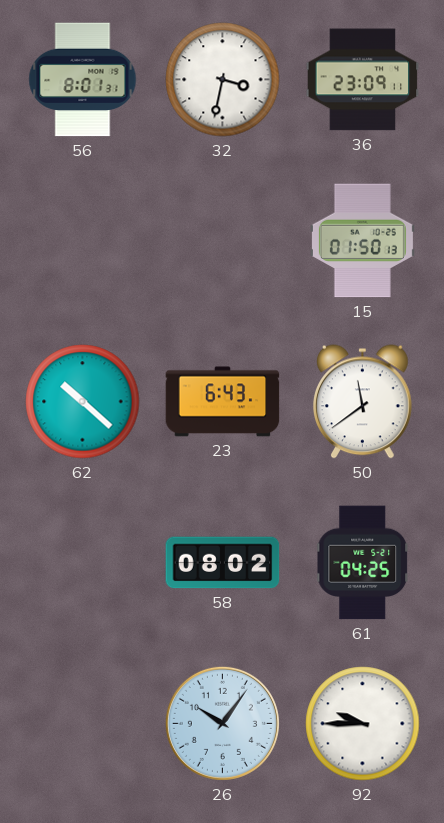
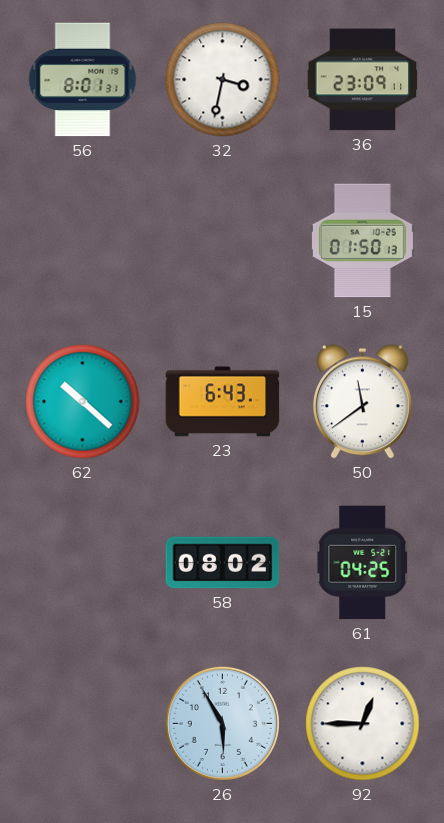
26: 10:06 -> 5:55 (222, 723)
92: 9:45 -> 12:45 (363, 724)
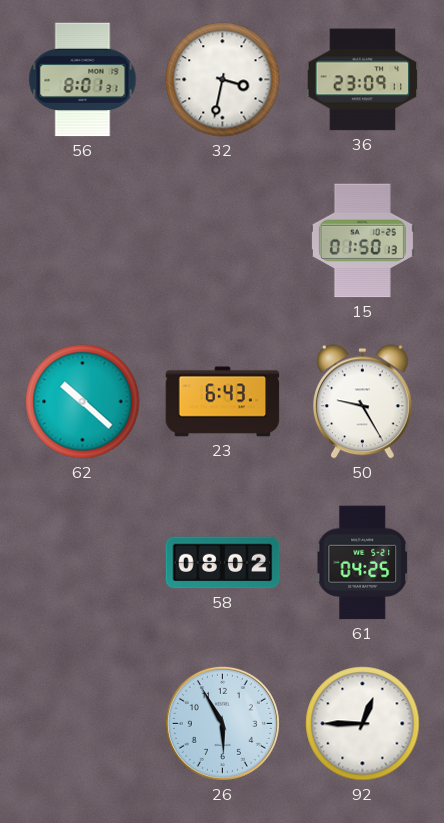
50: 11:39 -> 9:25 (363, 402)
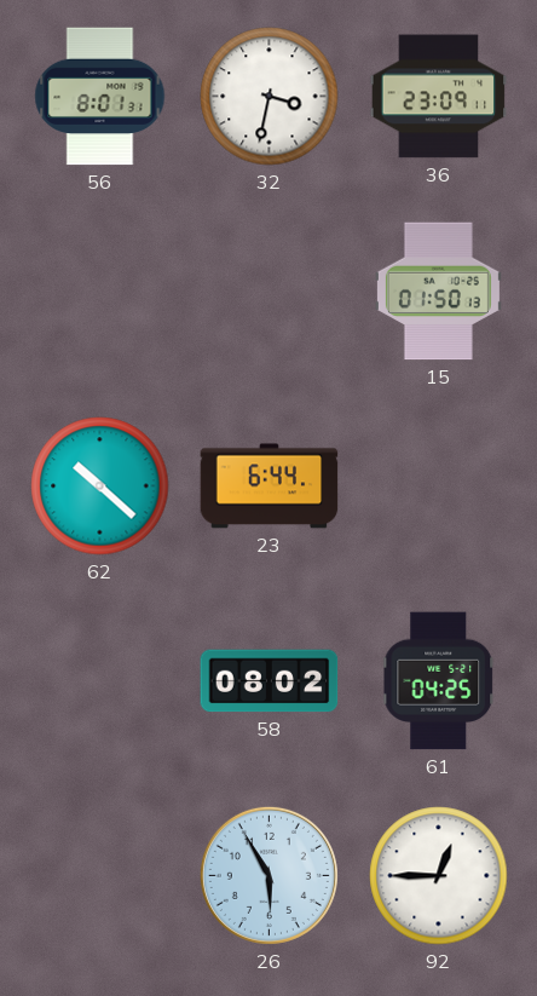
23: 6:43 -> 6:44 (270, 487)
50: 9:25 -> none (363, 402)
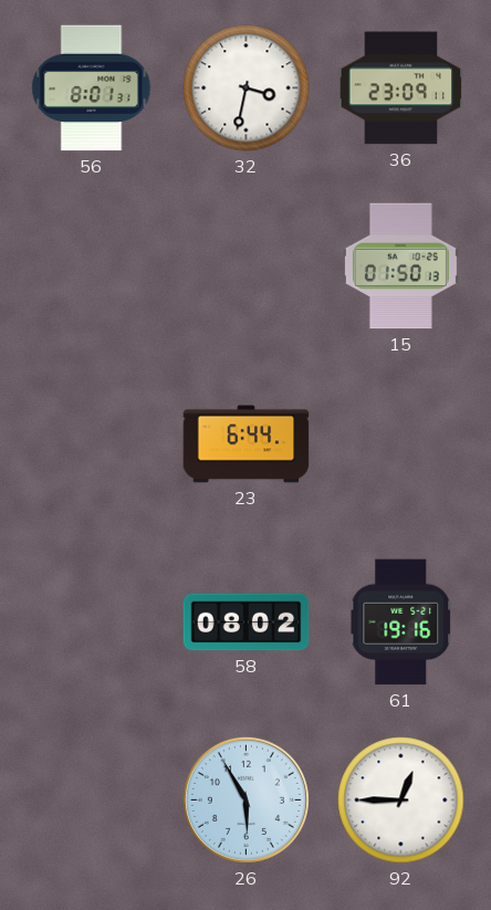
62: 10:22 -> none (100, 487)
61: 04:25 -> 19:16 (401, 623)
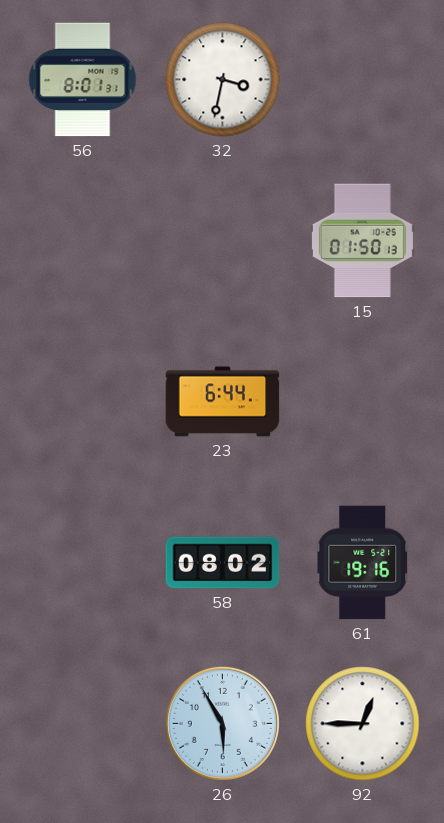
36: 23:09 -> none (401, 88)
